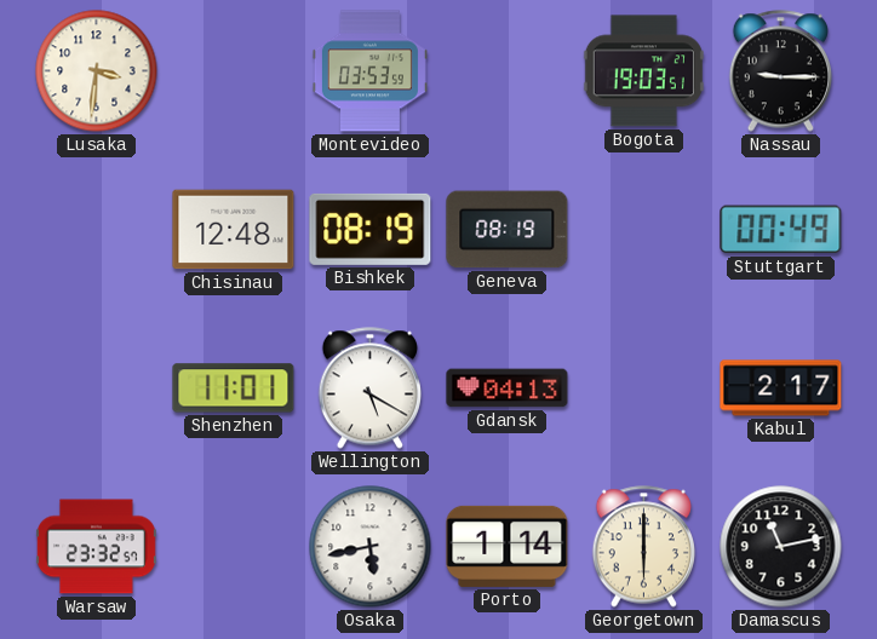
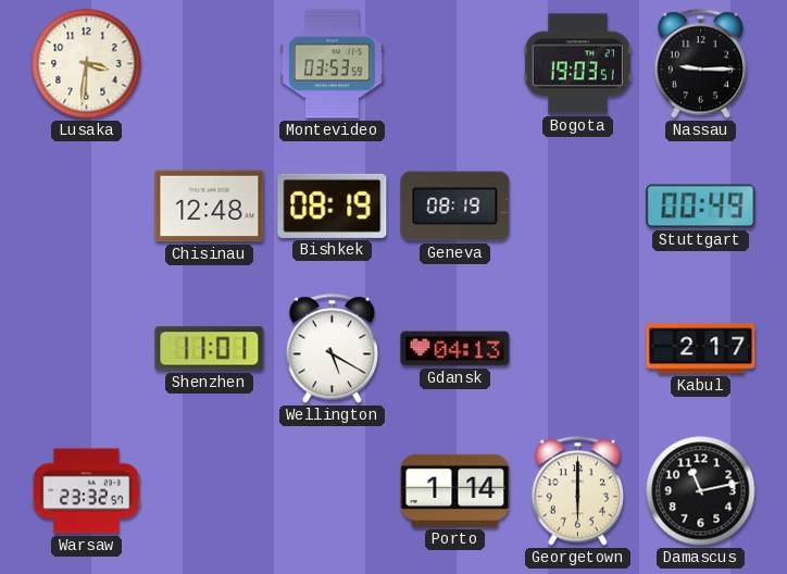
Osaka: 5:43 -> none (371, 547)
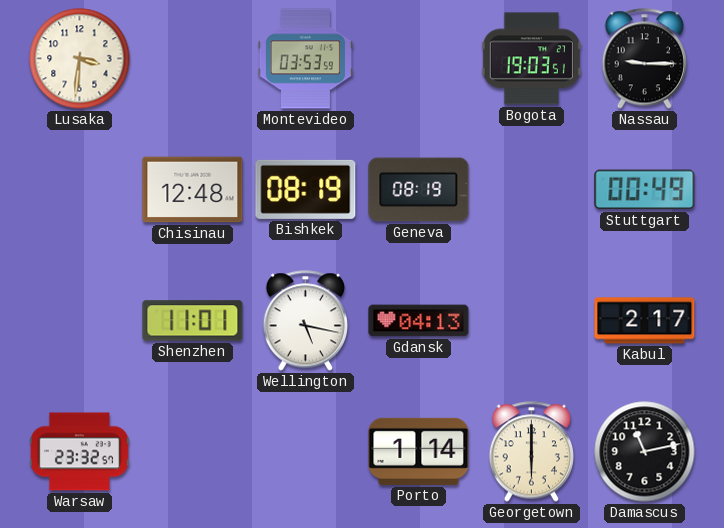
Wellington: 5:20 -> 5:17 (305, 321)
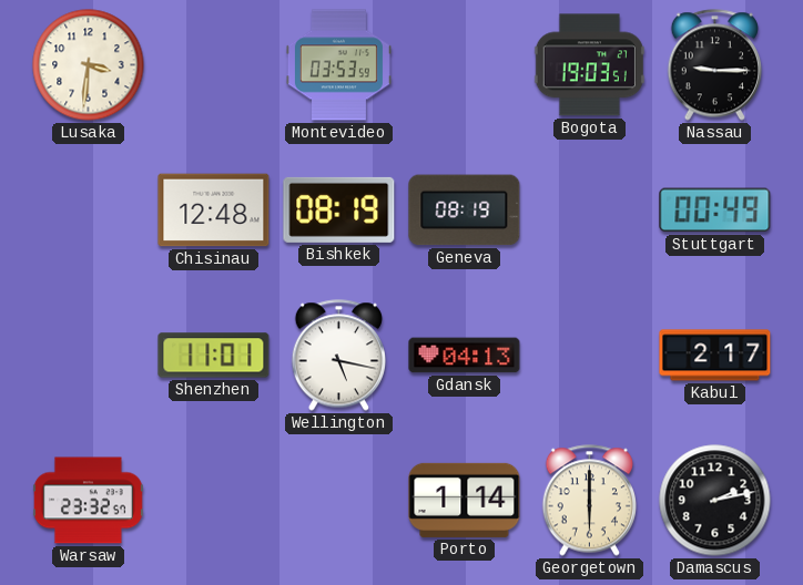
Damascus: 11:13 -> 2:13 (715, 501)
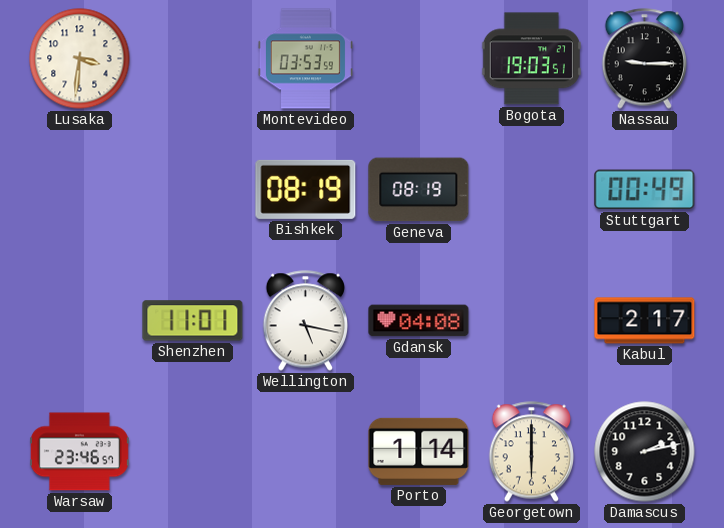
Chisinau: 12:48 -> none (214, 211)
Gdansk: 04:13 -> 04:08 (419, 321)
Warsaw: 23:32 -> 23:46 (79, 452)
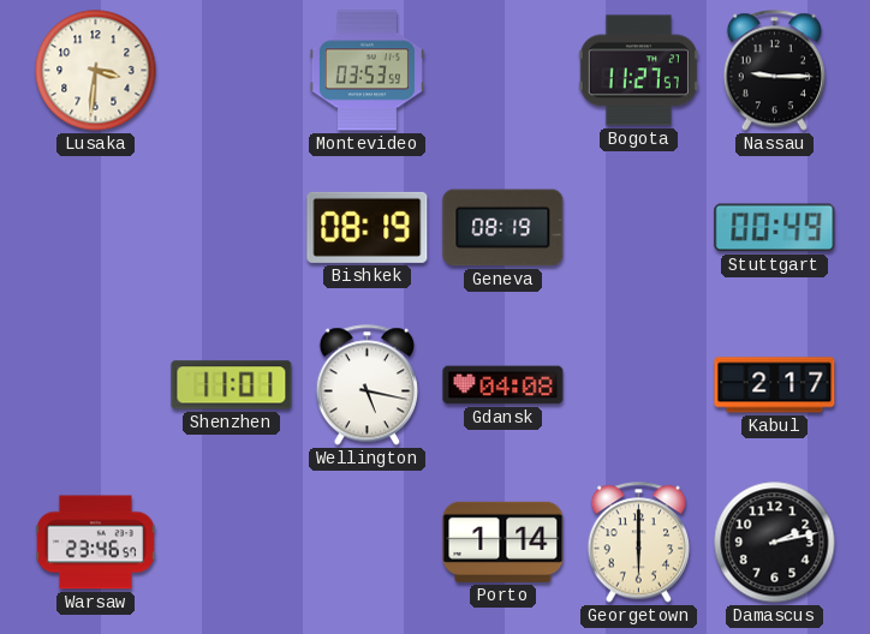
Bogota: 19:03 -> 11:27 (638, 71)
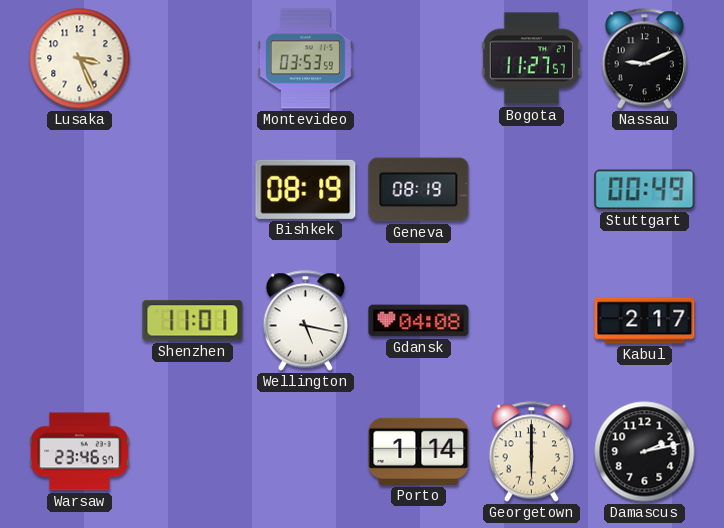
Lusaka: 3:31 -> 3:26 (80, 59)
Nassau: 9:15 -> 9:11 (644, 59)
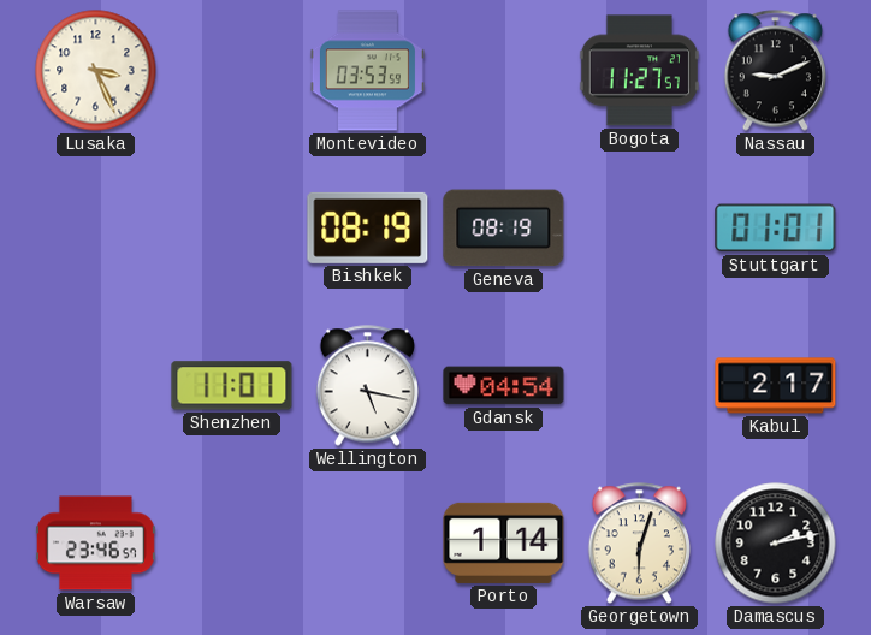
Stuttgart: 00:49 -> 01:01 (776, 229)
Gdansk: 04:08 -> 04:54 (504, 386)
Georgetown: 6:00 -> 6:03 (639, 544)
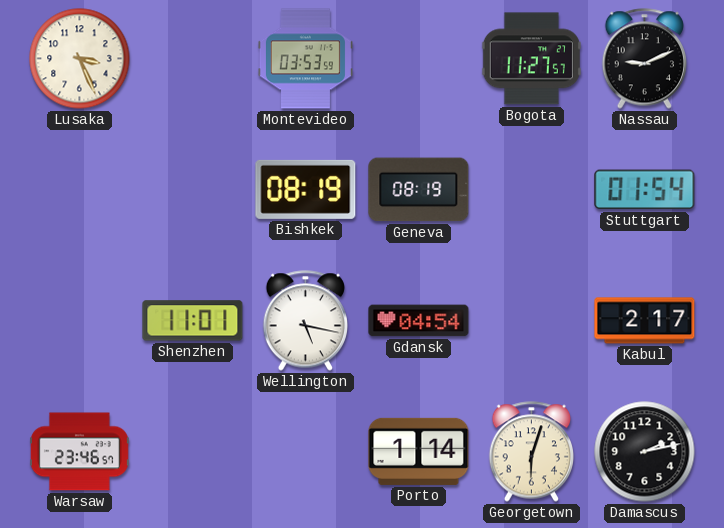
Stuttgart: 01:01 -> 01:54 (645, 190)
